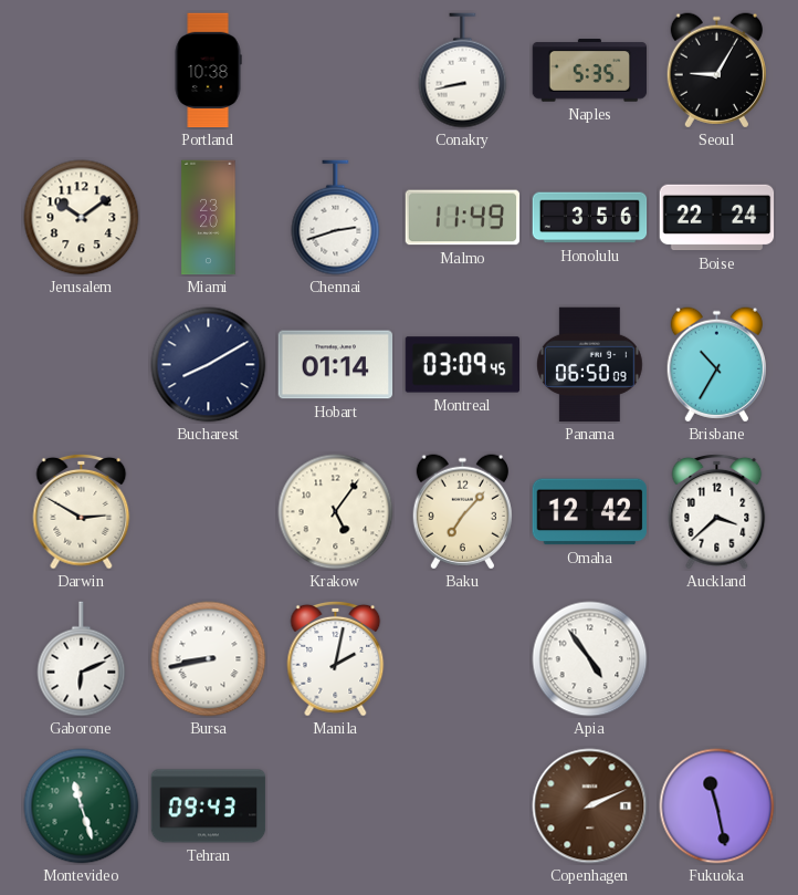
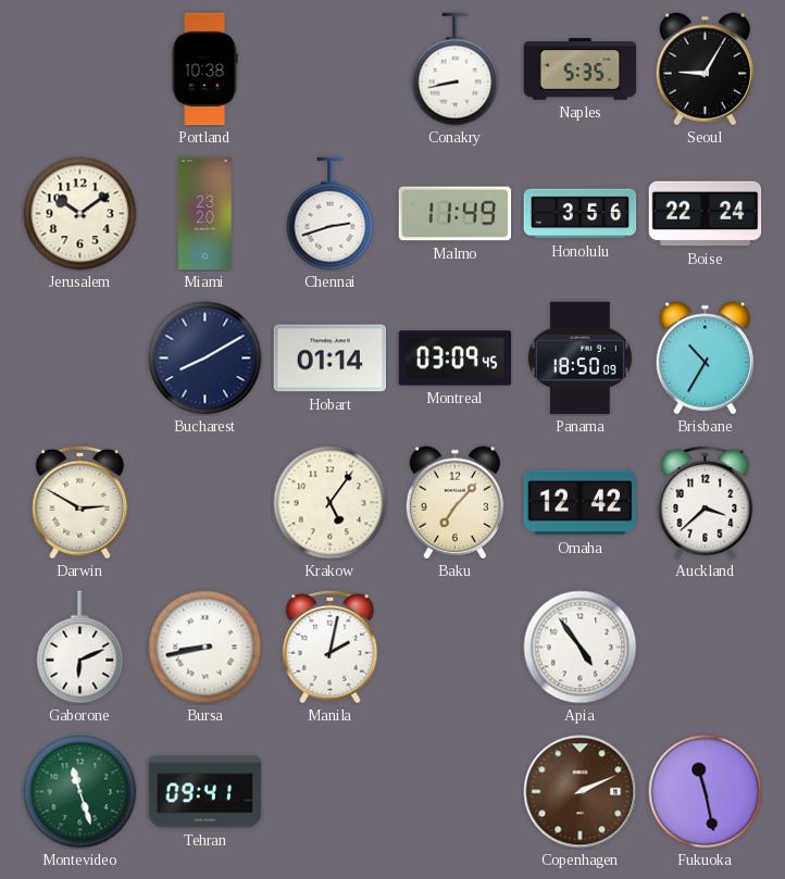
Panama: 06:50 -> 18:50 (580, 359)
Tehran: 09:43 -> 09:41 (205, 792)
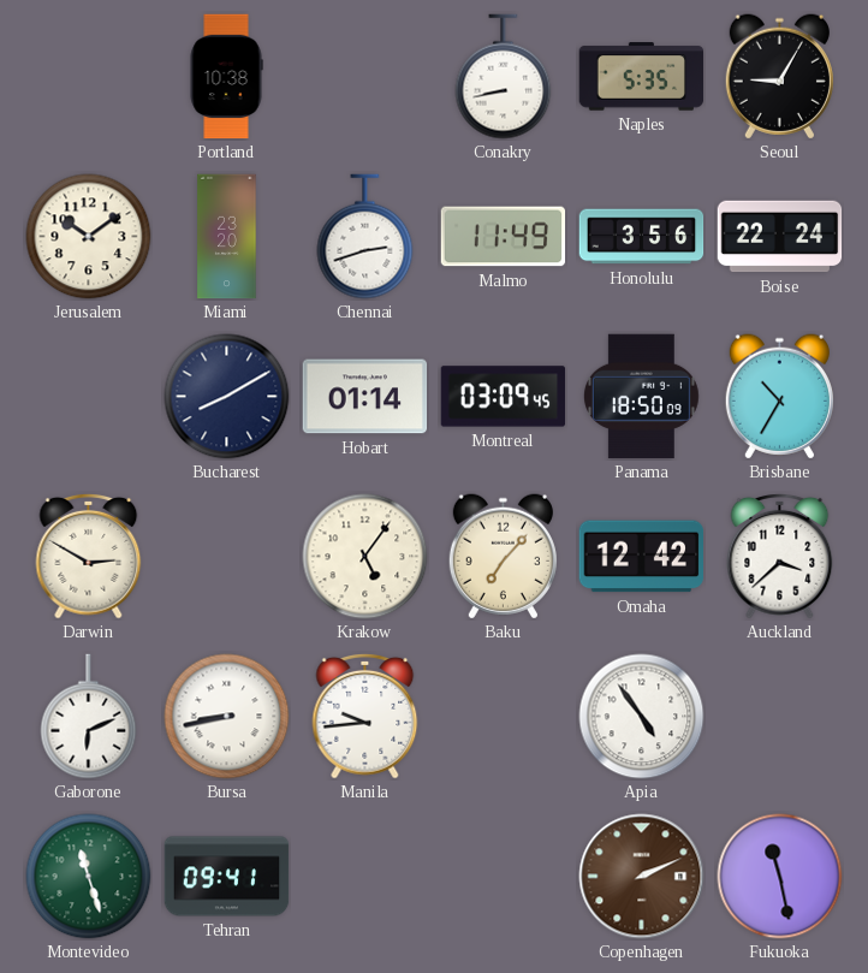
Manila: 2:02 -> 9:44 (365, 716)
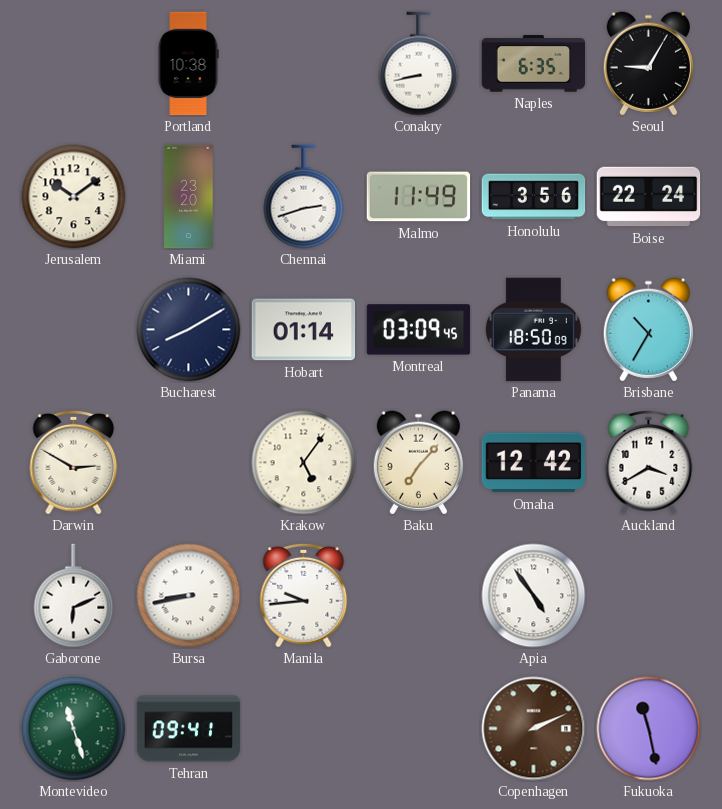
Naples: 5:35 -> 6:35 (534, 64)
Auckland: 3:38 -> 3:40 (649, 462)
